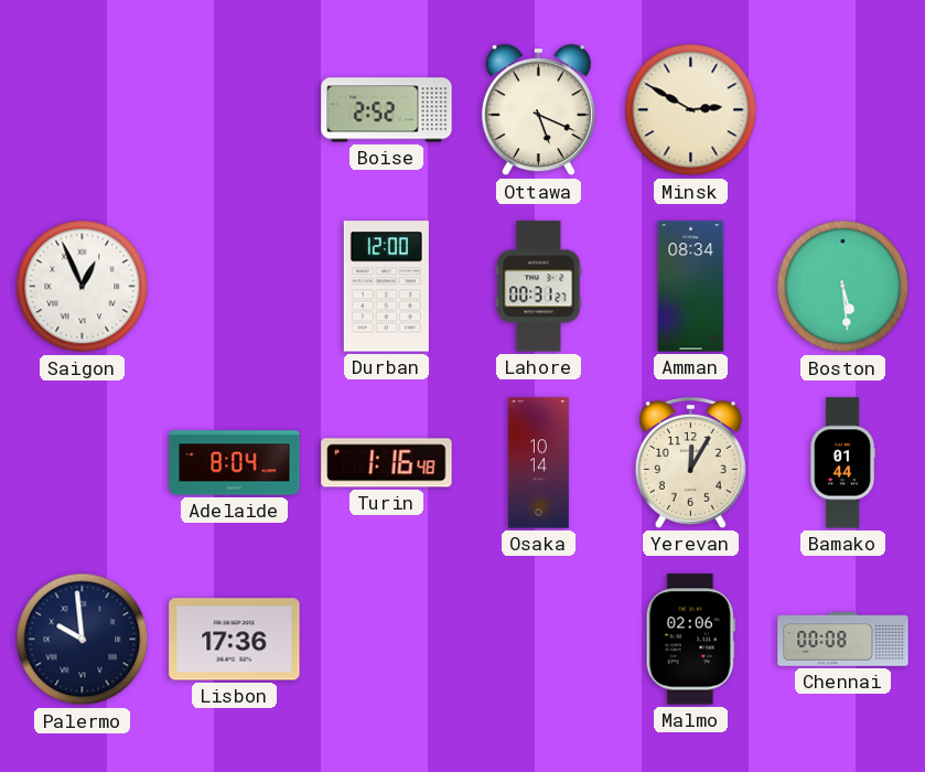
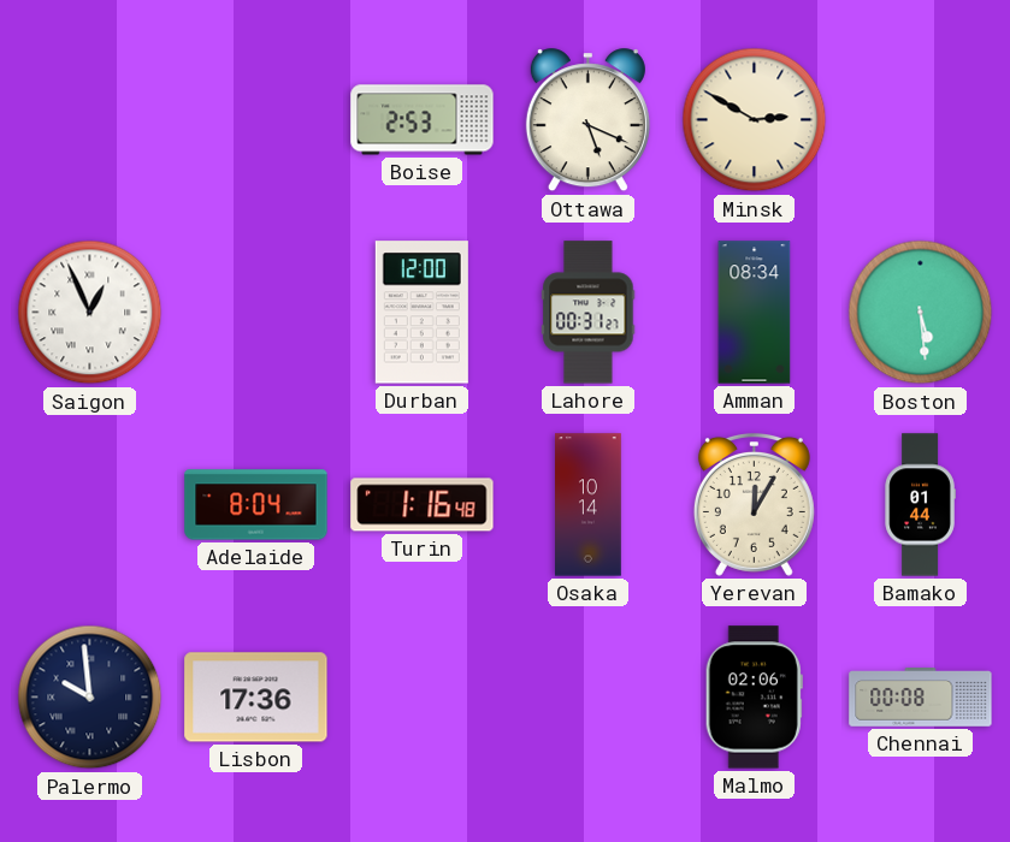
Boise: 2:52 -> 2:53 (423, 120)
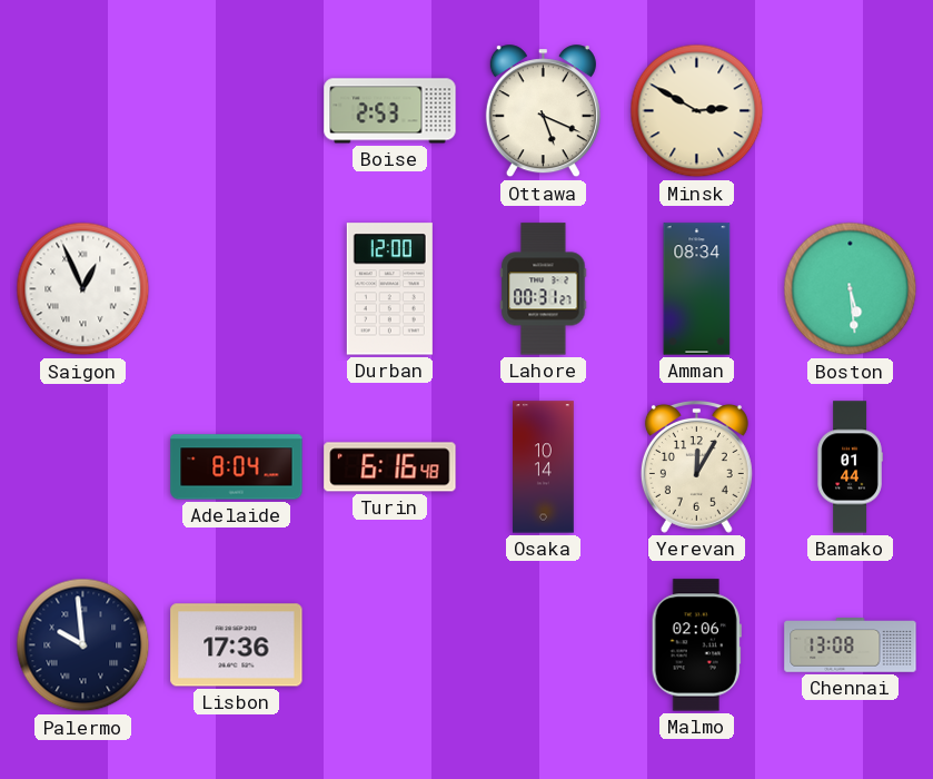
Turin: 1:16 -> 6:16 (390, 467)
Chennai: 00:08 -> 13:08 (851, 645)
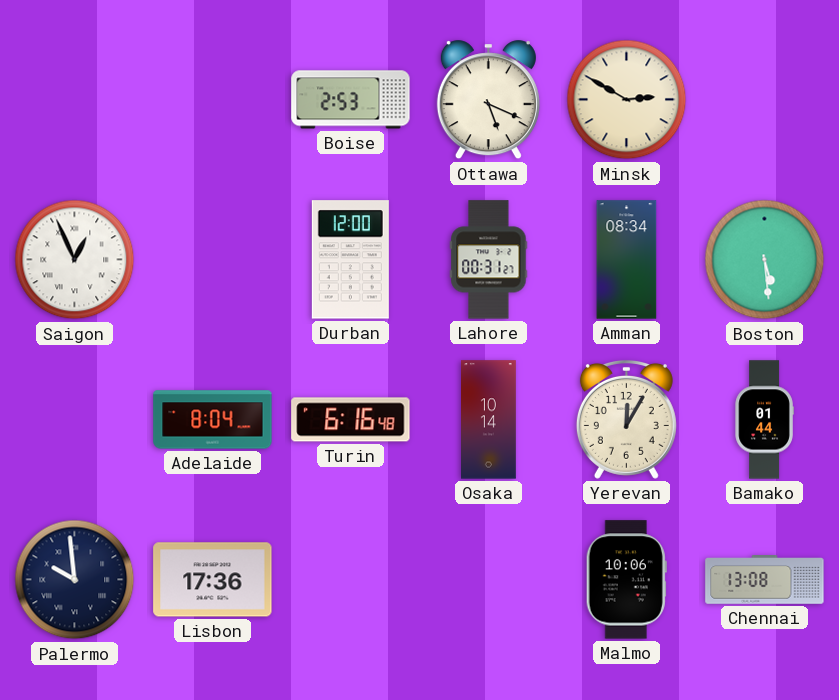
Malmo: 02:06 -> 10:06 (626, 580)
